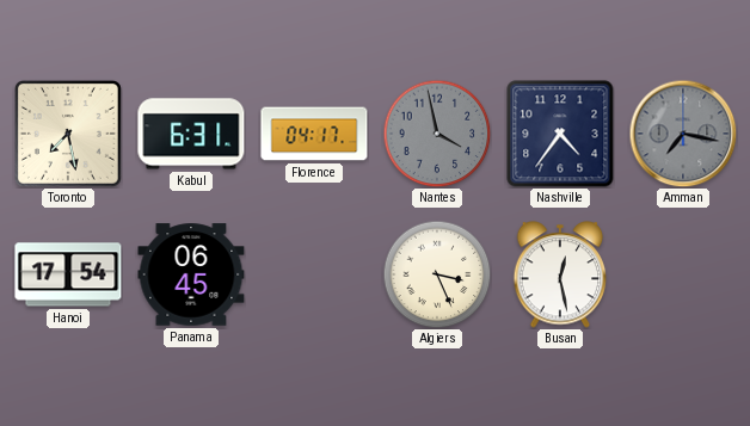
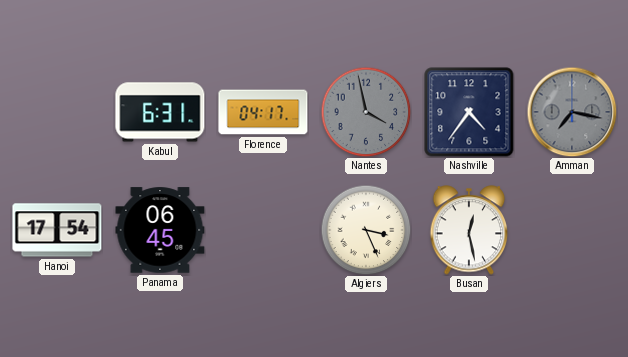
Toronto: 7:28 -> none (68, 134)
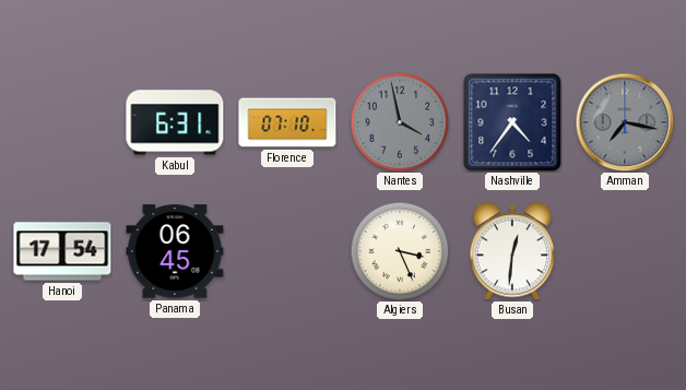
Florence: 04:17 -> 07:10 (287, 122)
Busan: 12:28 -> 12:31 (512, 251)
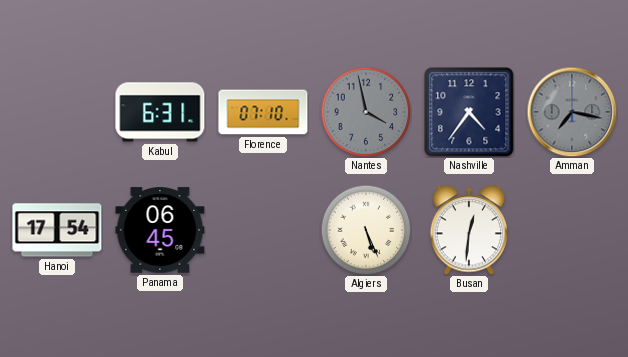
Algiers: 3:26 -> 5:26 (366, 230)
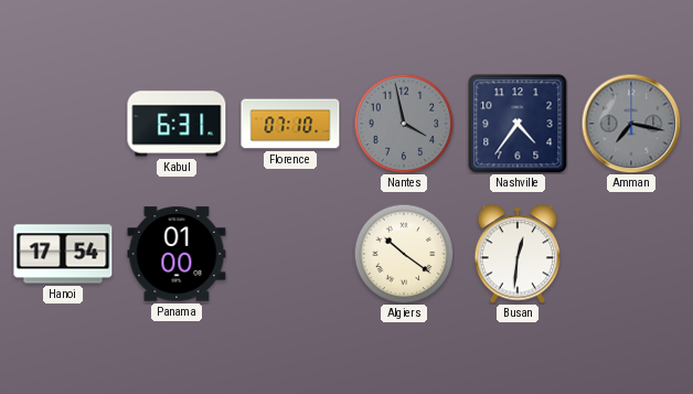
Panama: 06:45 -> 01:00 (177, 254)
Algiers: 5:26 -> 10:21 (404, 254)
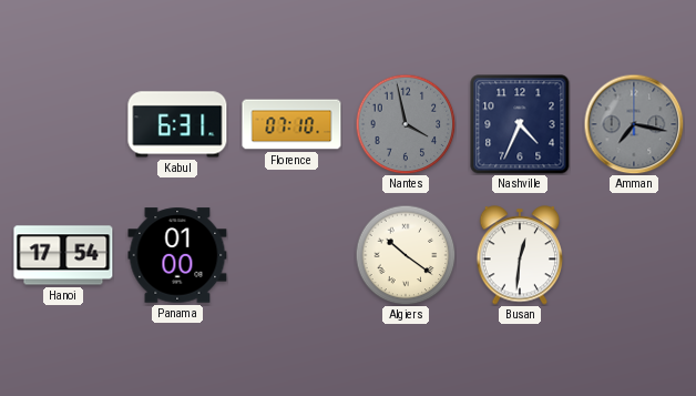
Nashville: 4:36 -> 4:34 (520, 124)
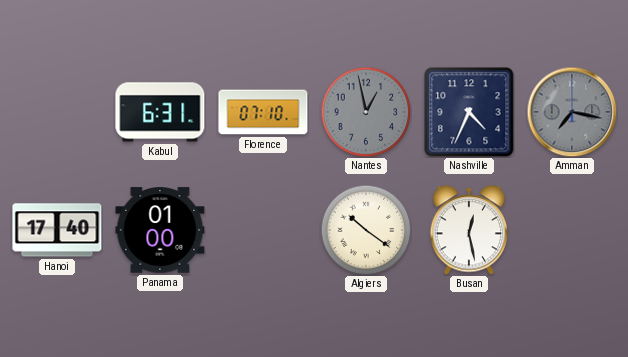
Nantes: 3:58 -> 12:58 (366, 112)
Hanoi: 17:54 -> 17:40 (57, 230)
Busan: 12:31 -> 12:28 (469, 230)
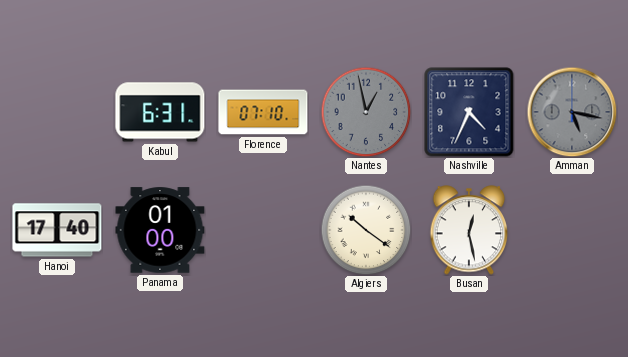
Amman: 7:17 -> 5:17 (572, 112)
